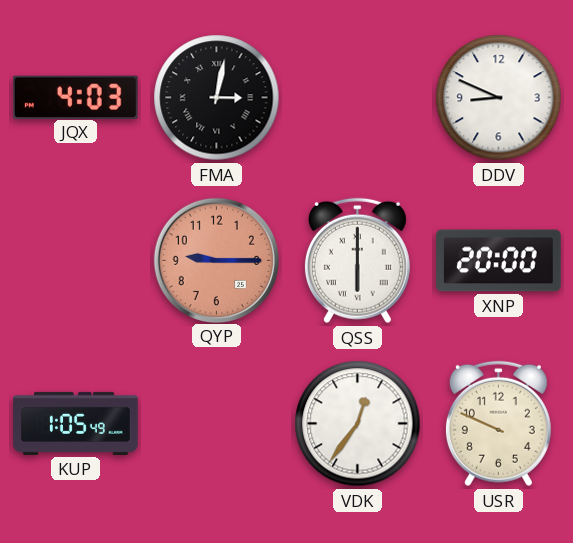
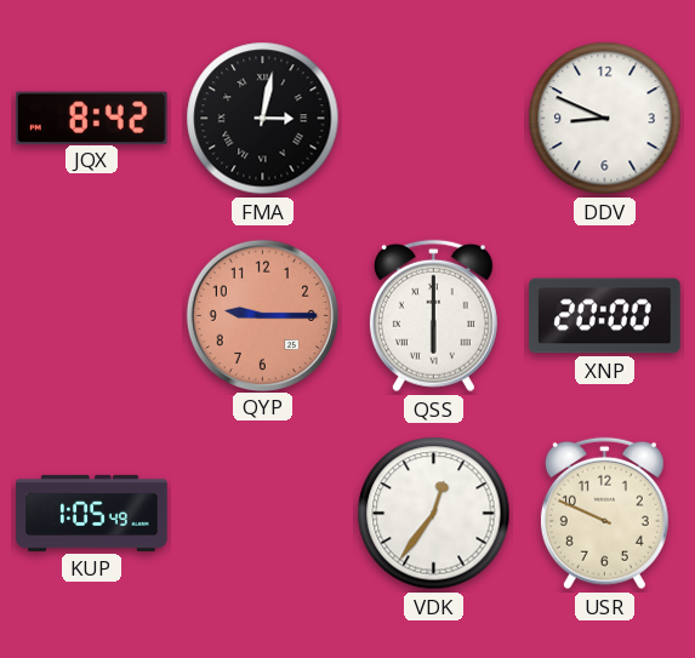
JQX: 4:03 -> 8:42 (91, 118)
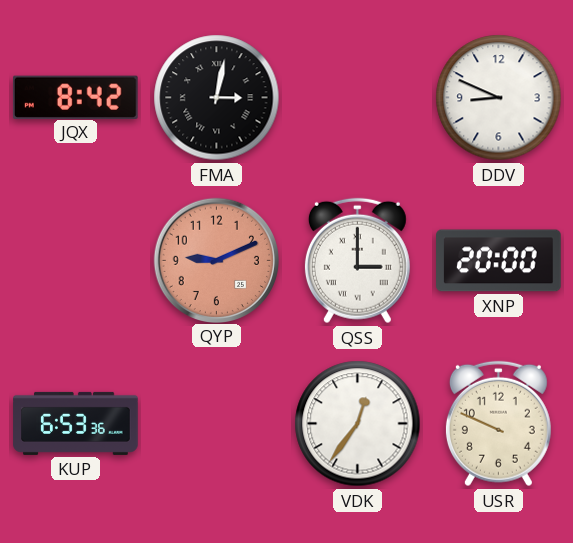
QYP: 9:15 -> 9:11 (216, 260)
QSS: 6:00 -> 3:00 (357, 261)
KUP: 1:05 -> 6:53 (76, 423)
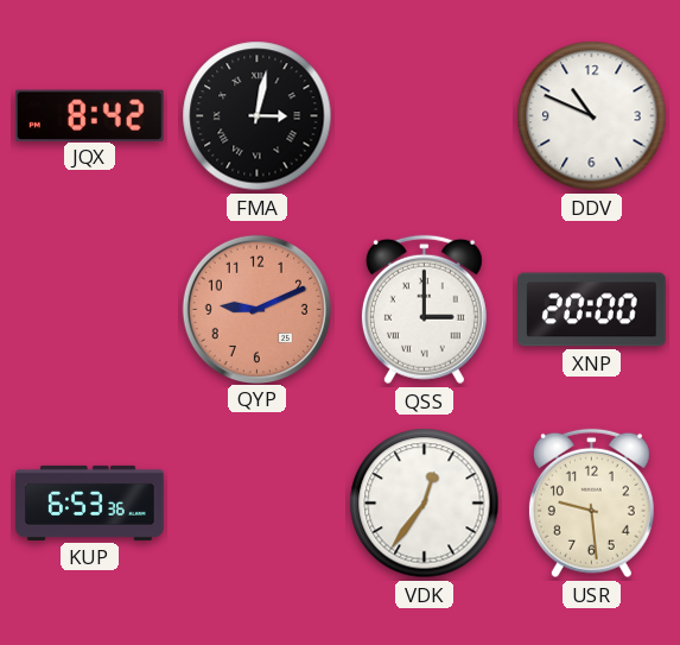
DDV: 8:49 -> 10:49 (592, 116)
USR: 9:49 -> 9:29 (591, 504)
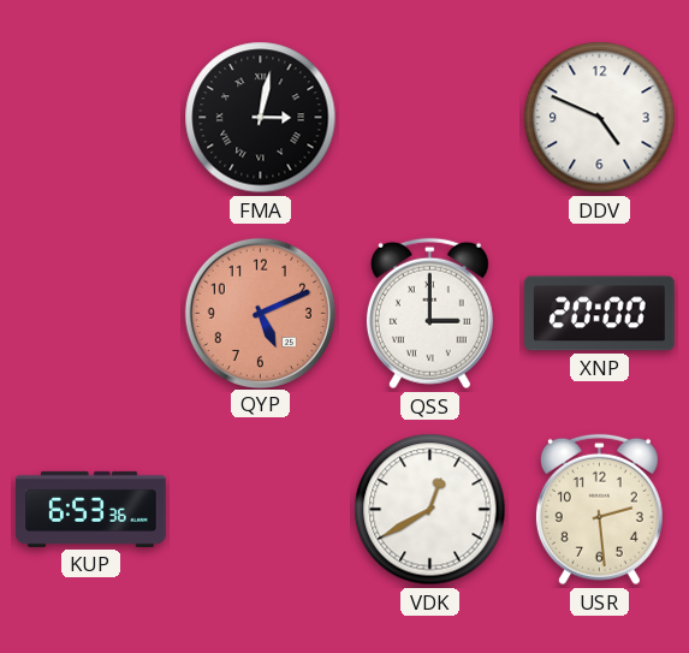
JQX: 8:42 -> none (89, 115)
DDV: 10:49 -> 4:49 (600, 118)
QYP: 9:11 -> 5:11 (260, 313)
VDK: 12:36 -> 12:40 (430, 510)
USR: 9:29 -> 2:29 (599, 510)
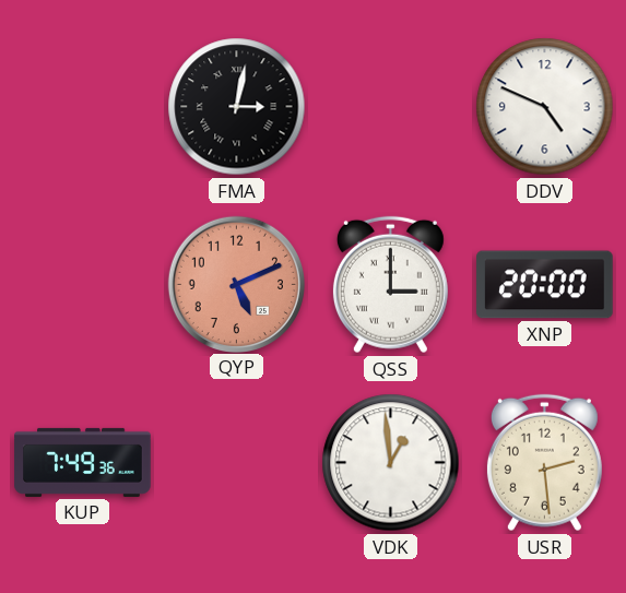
KUP: 6:53 -> 7:49 (83, 462)
VDK: 12:40 -> 12:59 (391, 463)
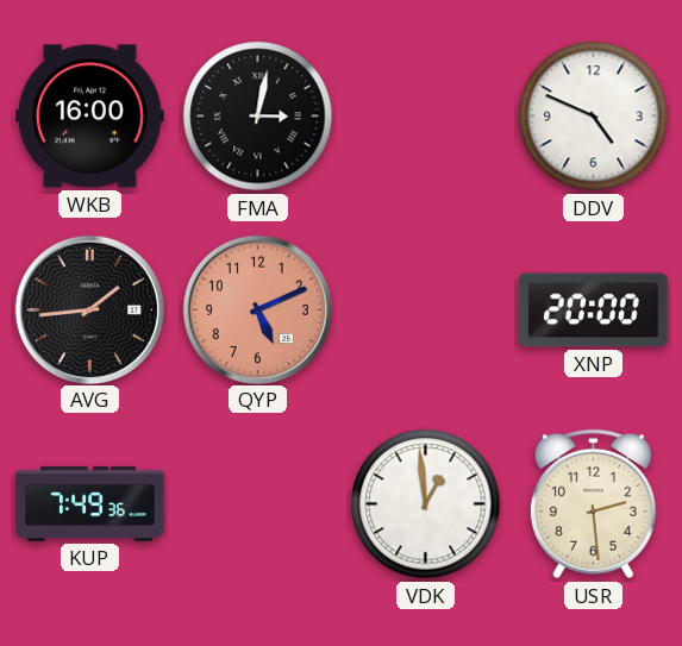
WKB: none -> 16:00 (90, 117)
AVG: none -> 1:44 (89, 309)
QSS: 3:00 -> none (390, 285)
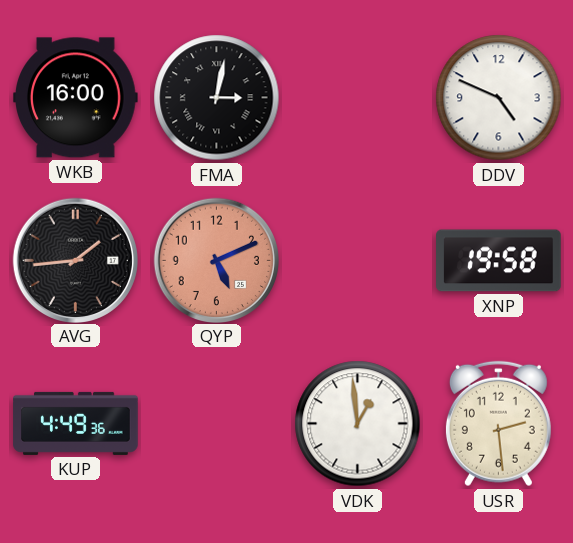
XNP: 20:00 -> 19:58 (499, 261)
KUP: 7:49 -> 4:49 (76, 423)
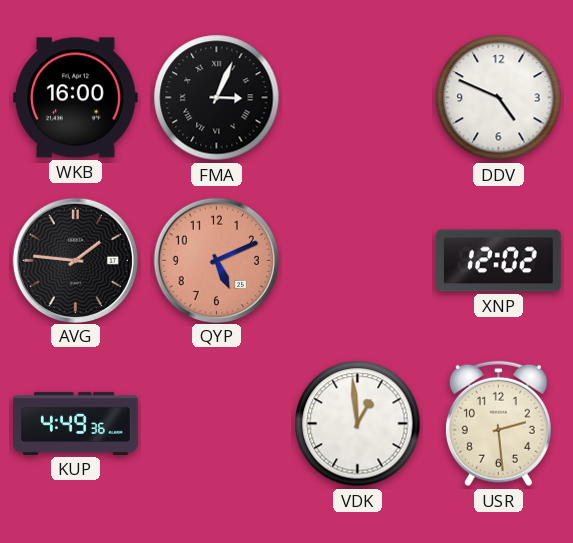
FMA: 3:02 -> 3:04 (217, 98)
AVG: 1:44 -> 1:46 (75, 260)
XNP: 19:58 -> 12:02 (499, 261)
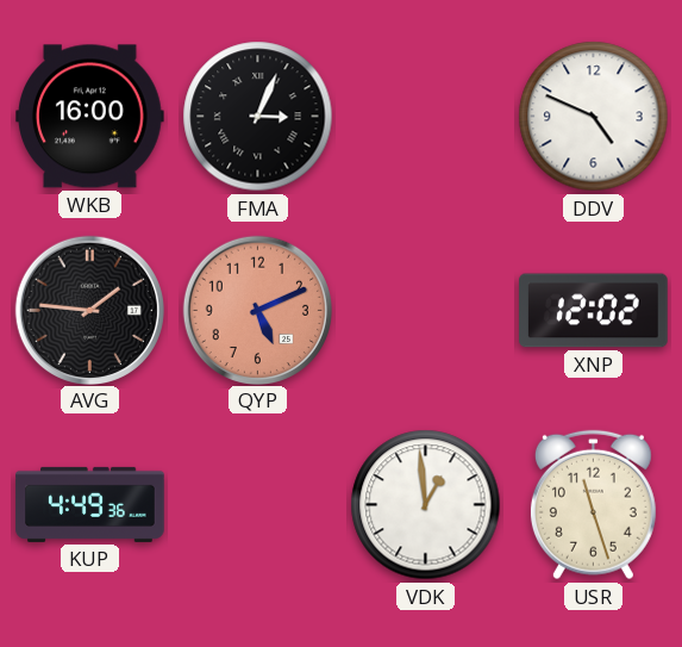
USR: 2:29 -> 11:27 (593, 505)
